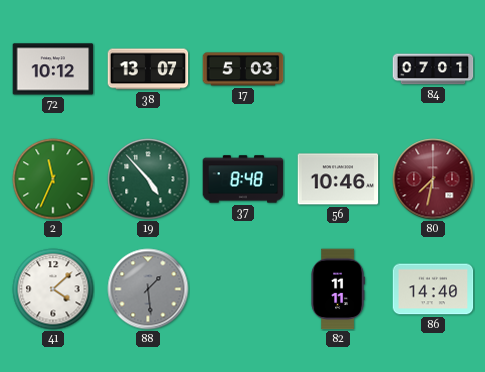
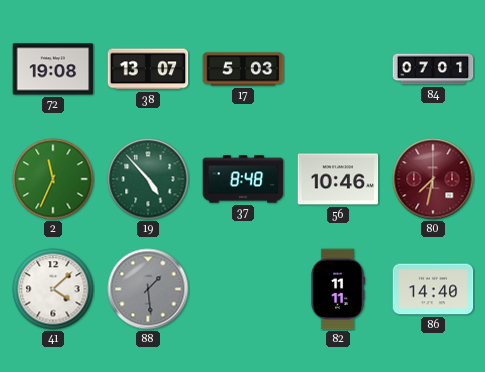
72: 10:12 -> 19:08 (53, 69)
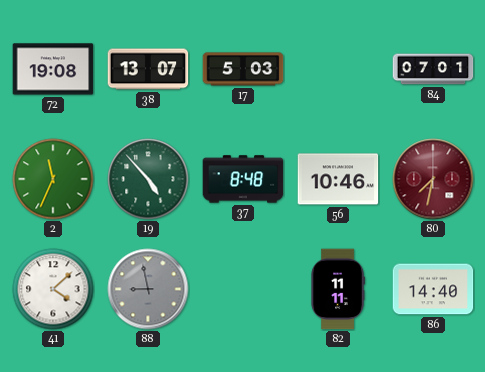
88: 1:29 -> 8:58 (148, 289)
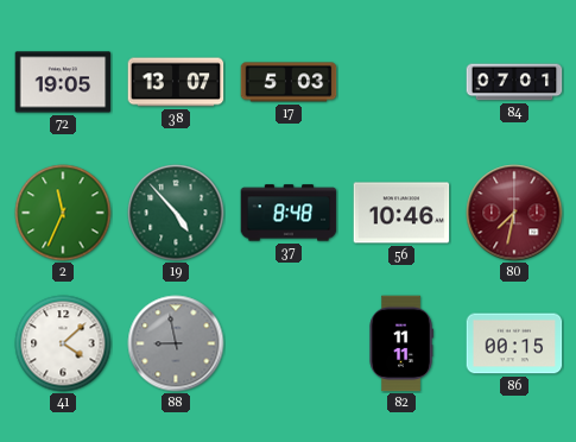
72: 19:08 -> 19:05 (63, 82)
86: 14:40 -> 00:15 (514, 343)
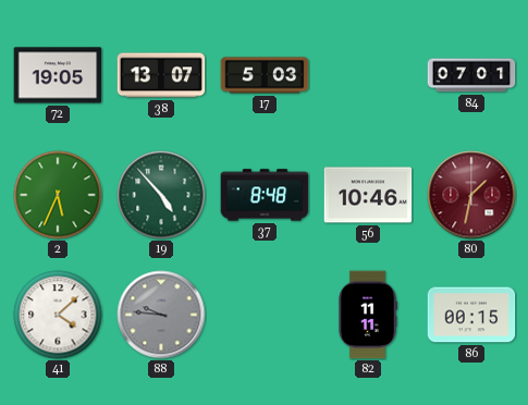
2: 11:34 -> 5:34 (58, 195)
80: 7:32 -> 1:32 (471, 195)
88: 8:58 -> 9:46 (161, 315)
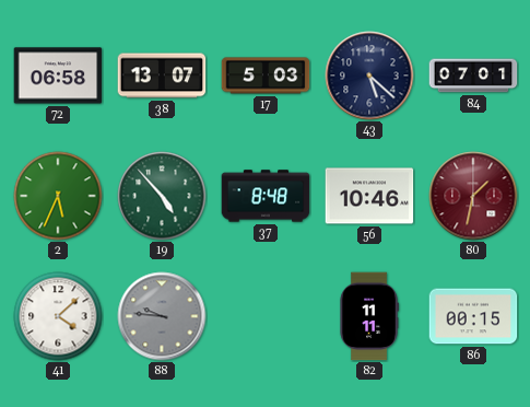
72: 19:05 -> 06:58 (58, 75)
43: none -> 5:22 (369, 75)
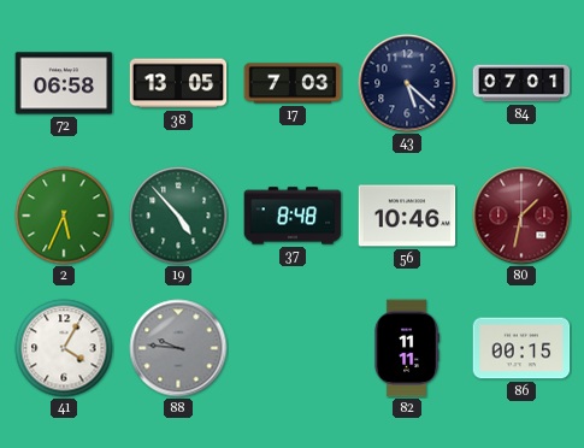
38: 13:07 -> 13:05 (178, 83)
17: 5:03 -> 7:03 (293, 83)
41: 4:08 -> 4:05 (64, 348)
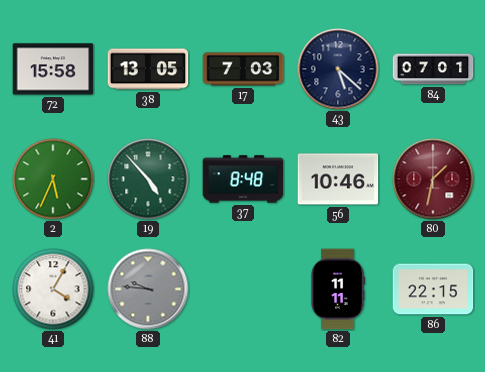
72: 06:58 -> 15:58 (53, 69)
86: 00:15 -> 22:15 (433, 289)
